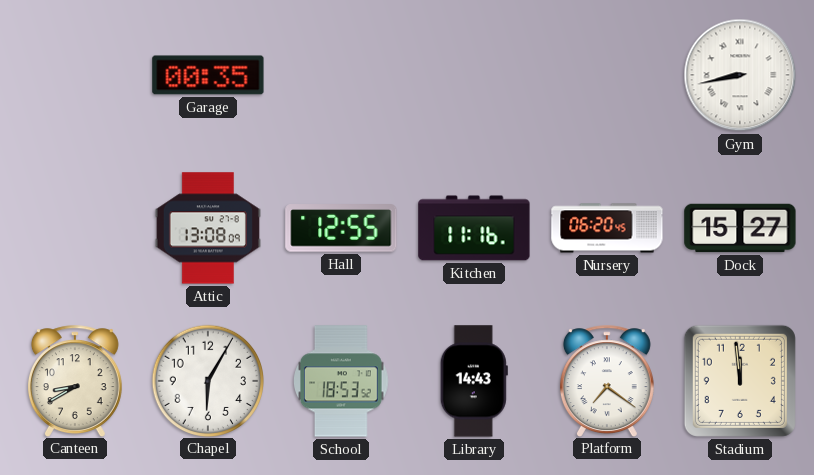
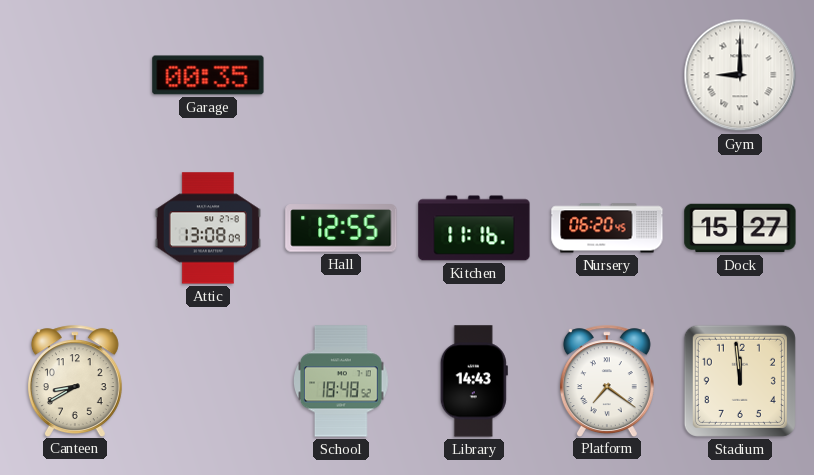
Gym: 8:43 -> 9:00 (740, 75)
Chapel: 6:05 -> none (207, 380)
School: 18:53 -> 18:48 (342, 381)
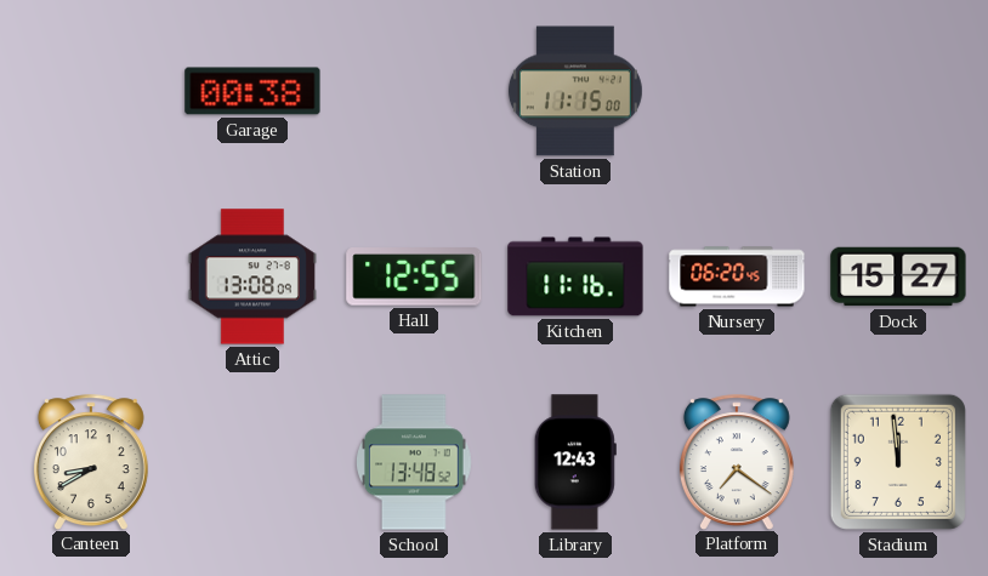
Garage: 00:35 -> 00:38 (252, 91)
Station: none -> 11:15 (575, 91)
Gym: 9:00 -> none (740, 75)
School: 18:48 -> 13:48 (415, 462)
Library: 14:43 -> 12:43 (575, 462)
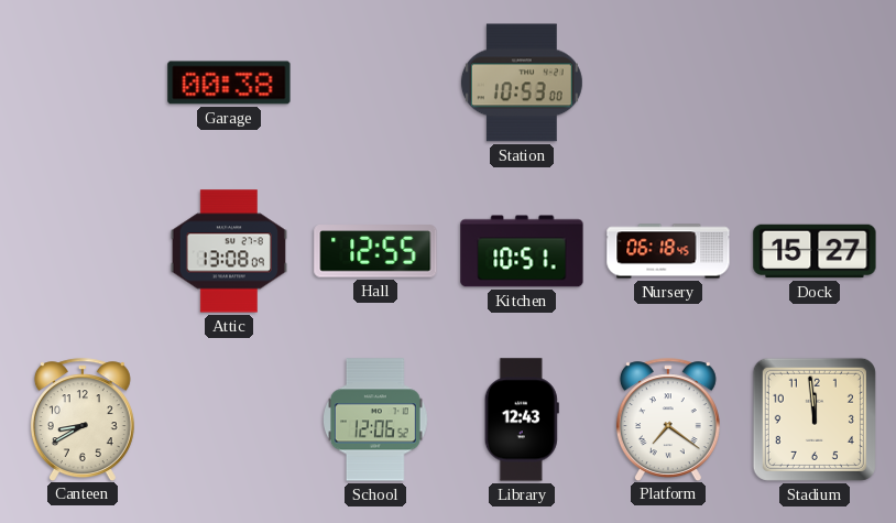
Station: 11:15 -> 10:53 (522, 83)
Kitchen: 11:16 -> 10:51 (522, 251)
Nursery: 06:20 -> 06:18 (668, 251)
School: 13:48 -> 12:06 (376, 420)
